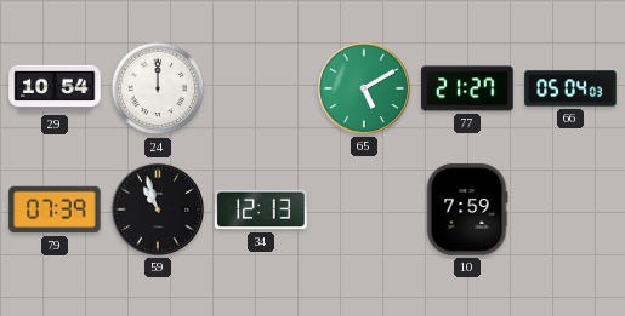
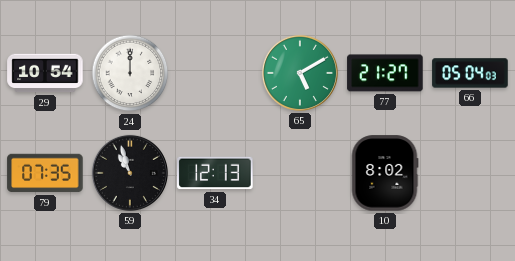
79: 07:39 -> 07:35 (45, 173)
10: 7:59 -> 8:02 (385, 173)
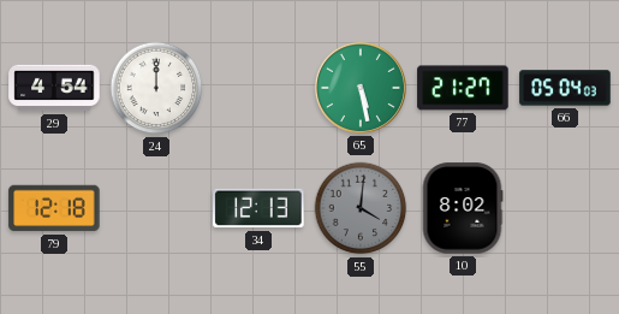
29: 10:54 -> 4:54 (54, 88)
65: 5:10 -> 5:28 (361, 88)
79: 07:35 -> 12:18 (54, 208)
59: 10:57 -> none (130, 173)
55: none -> 4:01 (361, 208)
